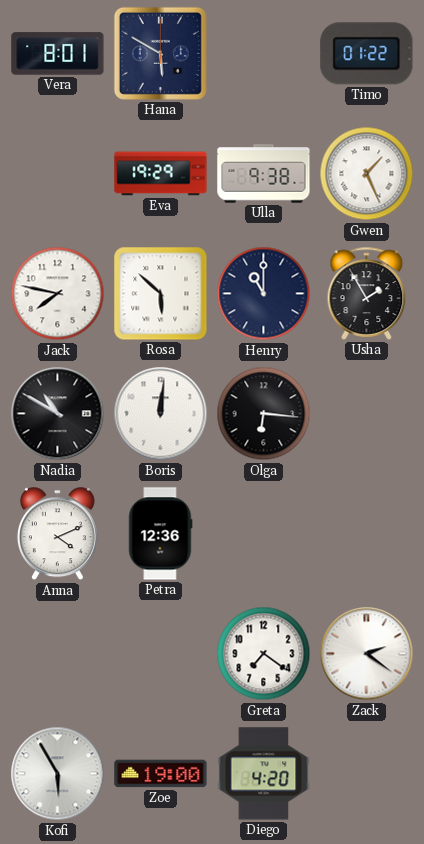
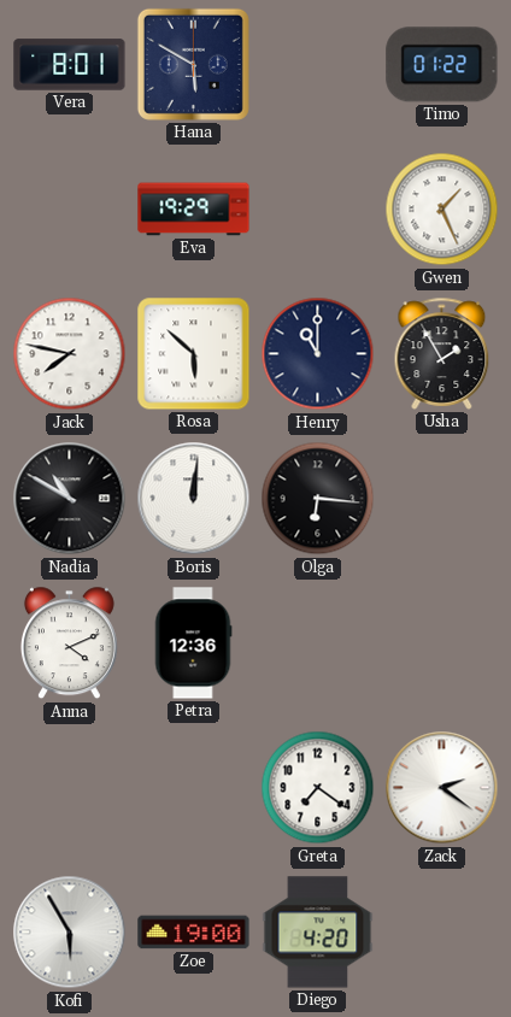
Ulla: 9:38 -> none (264, 174)
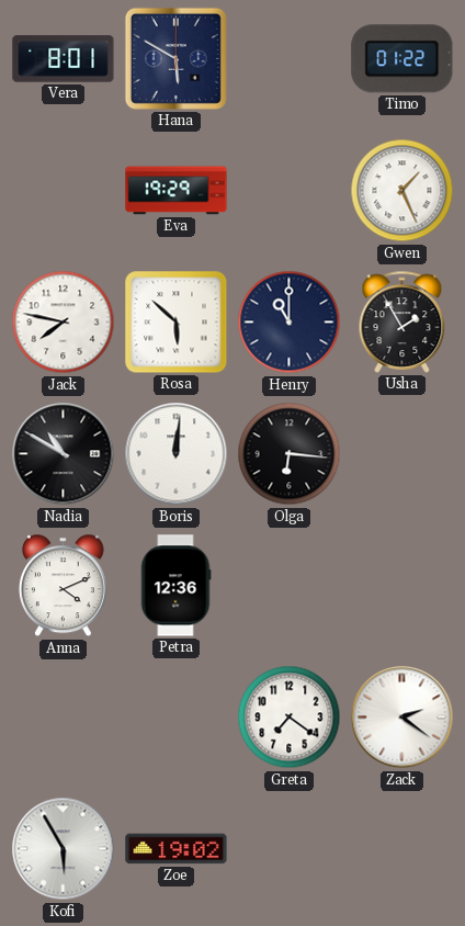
Zoe: 19:00 -> 19:02 (177, 849)
Diego: 4:20 -> none (318, 933)
